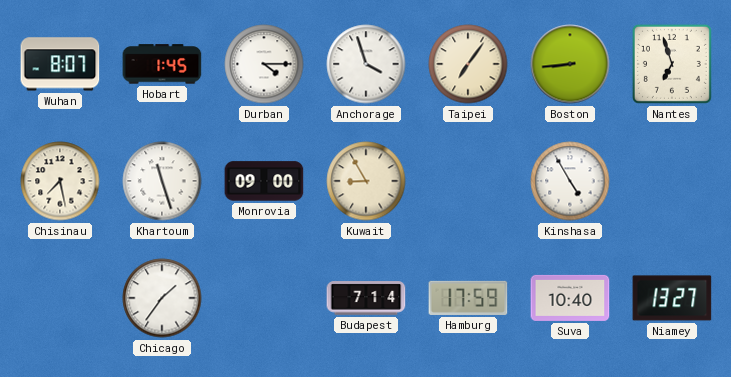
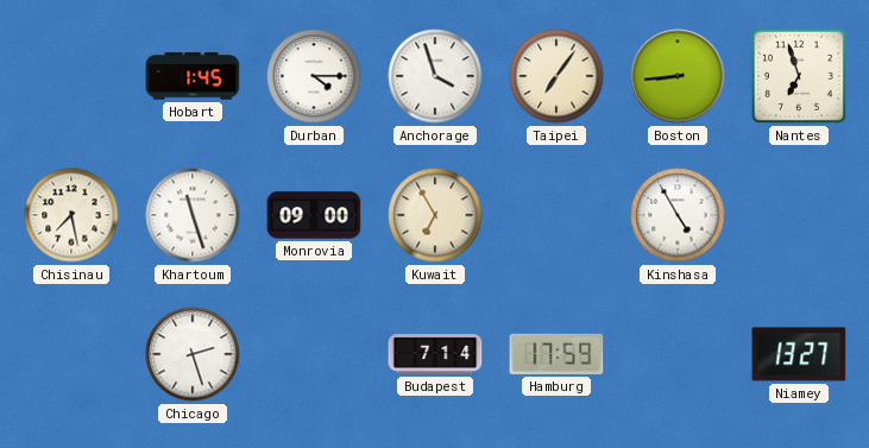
Wuhan: 8:07 -> none (60, 64)
Kuwait: 8:55 -> 6:55 (435, 215)
Chicago: 1:36 -> 2:27 (193, 354)
Suva: 10:40 -> none (570, 298)
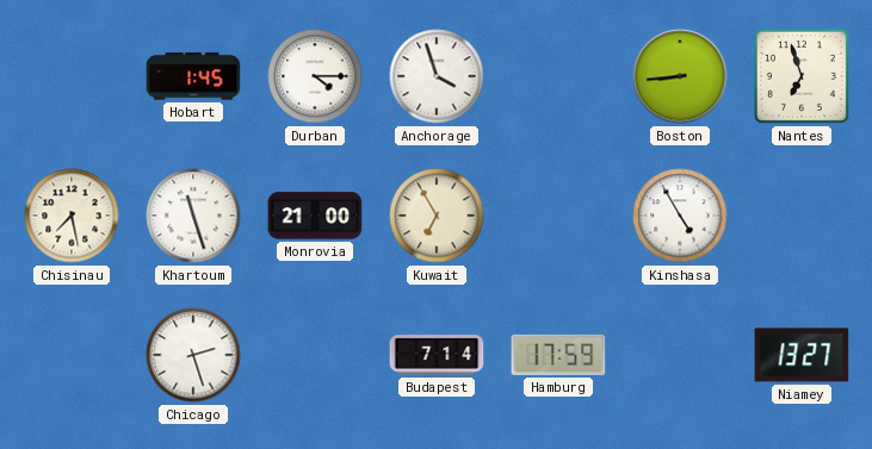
Taipei: 7:06 -> none (556, 76)
Monrovia: 09:00 -> 21:00 (315, 216)
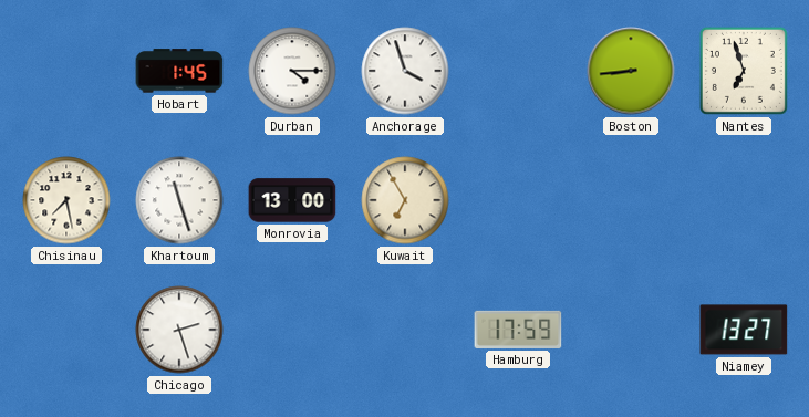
Monrovia: 21:00 -> 13:00 (292, 200)
Kinshasa: 4:55 -> none (680, 216)
Budapest: 7:14 -> none (437, 355)
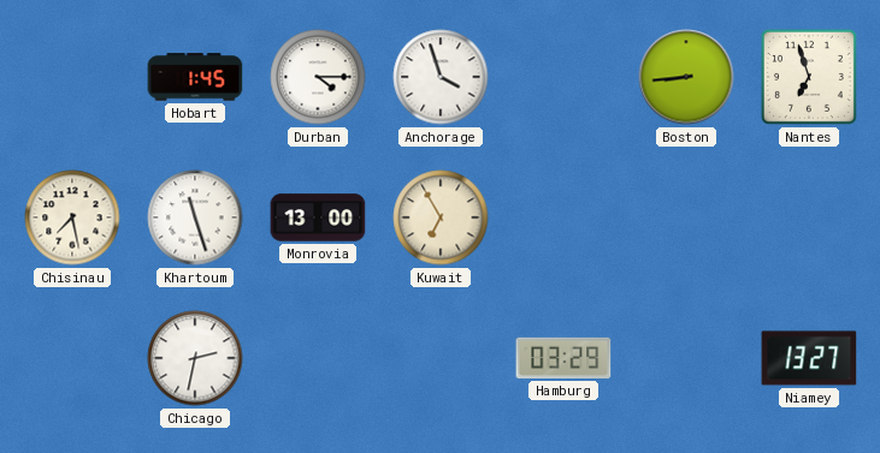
Chicago: 2:27 -> 2:32 (195, 358)
Hamburg: 17:59 -> 03:29 (563, 358)
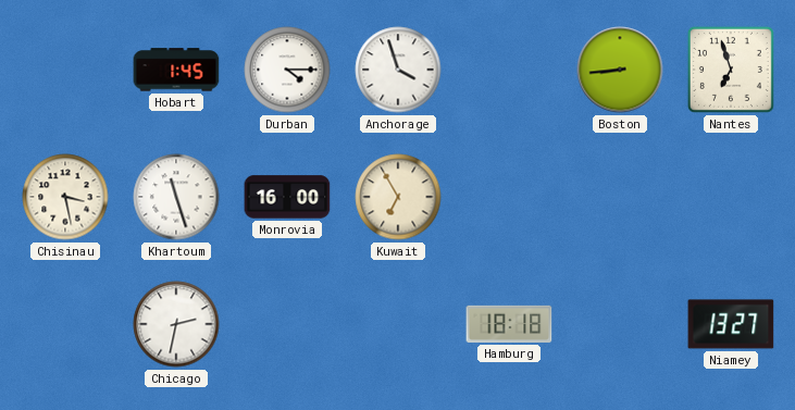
Chisinau: 7:28 -> 3:28 (65, 197)
Monrovia: 13:00 -> 16:00 (287, 197)
Hamburg: 03:29 -> 18:18 (509, 324)
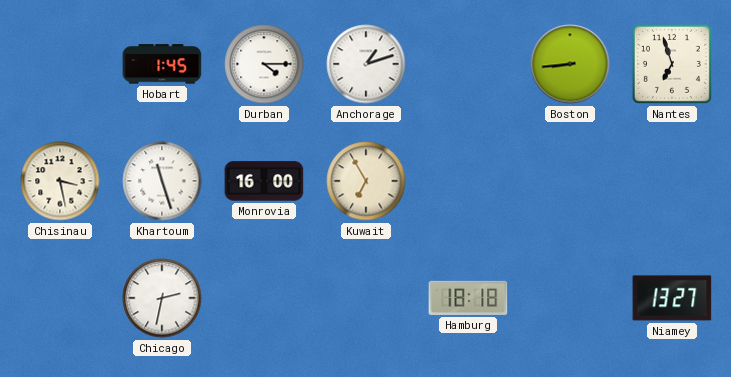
Anchorage: 3:57 -> 1:12 (366, 64)
